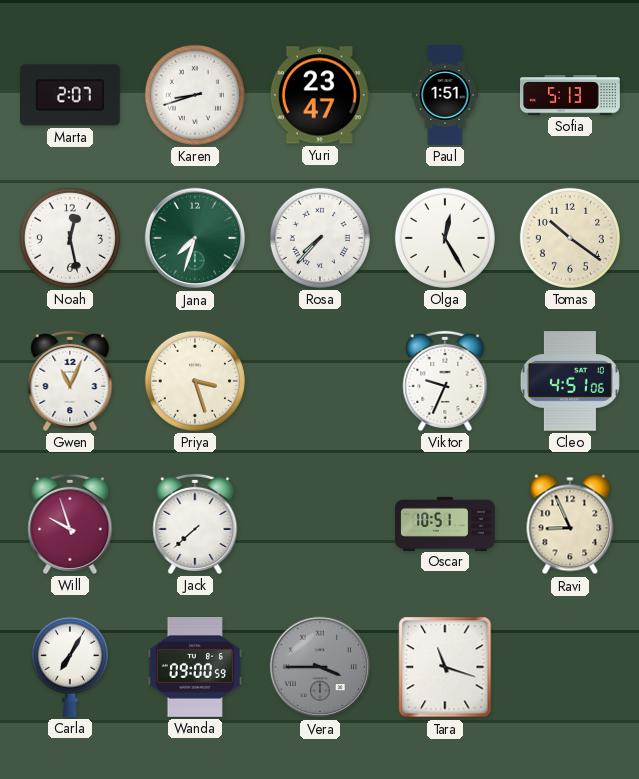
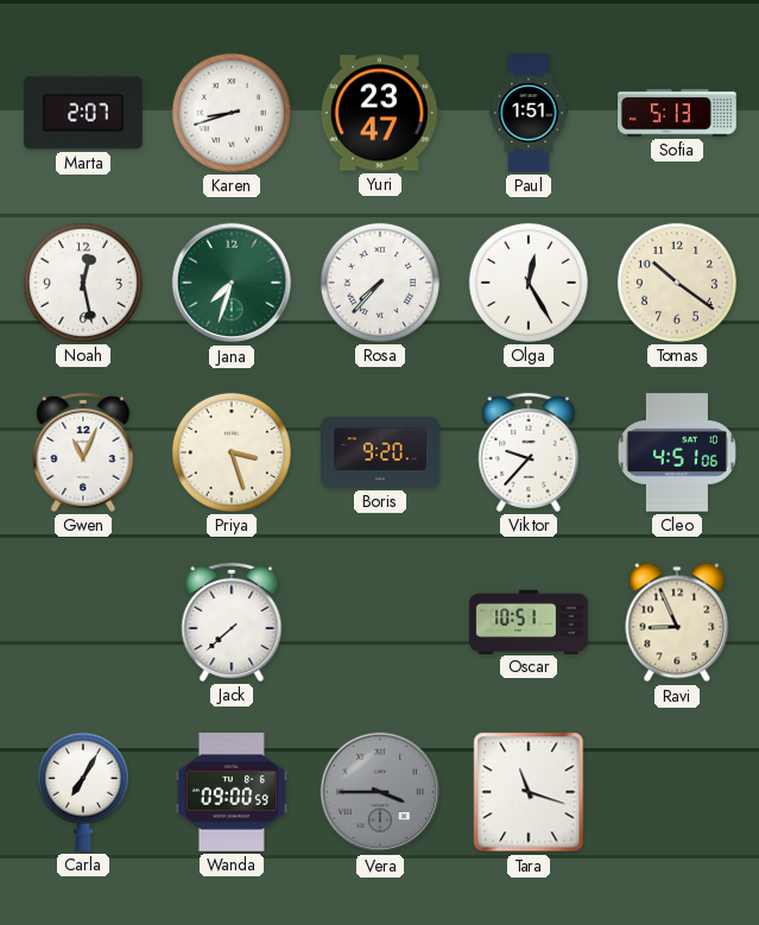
Boris: none -> 9:20 (380, 454)
Viktor: 9:34 -> 9:37 (529, 452)
Will: 9:57 -> none (70, 524)
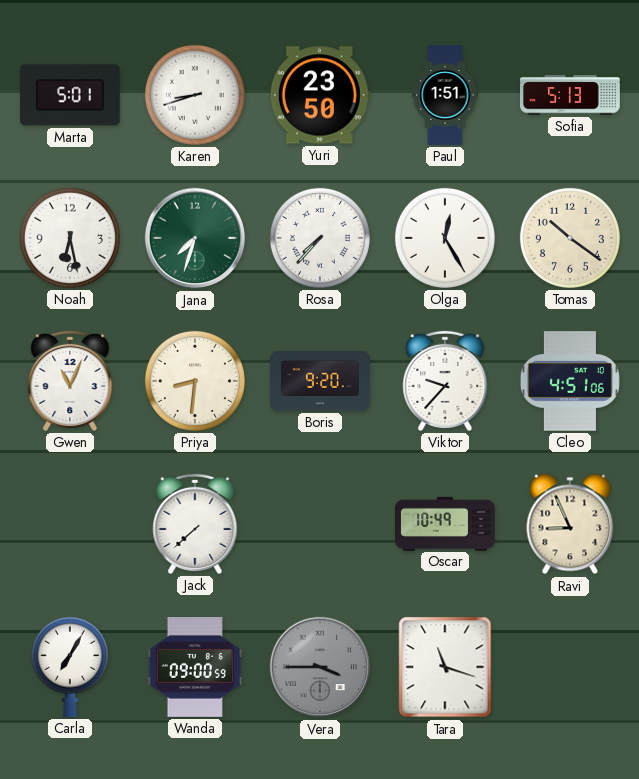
Marta: 2:07 -> 5:01 (70, 95)
Yuri: 23:47 -> 23:50 (320, 95)
Noah: 12:28 -> 6:28 (70, 238)
Priya: 3:27 -> 8:31 (195, 381)
Oscar: 10:51 -> 10:49 (446, 523)
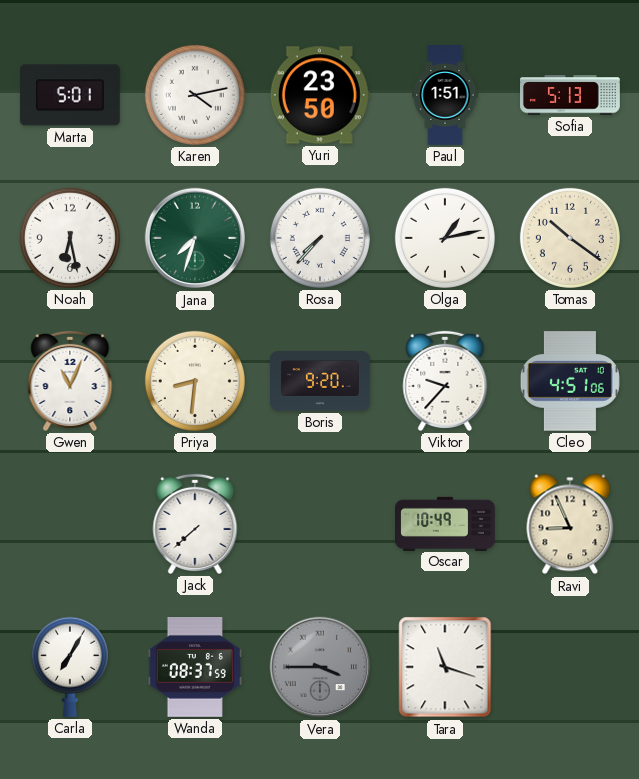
Karen: 8:42 -> 4:13 (195, 95)
Olga: 12:25 -> 1:13 (445, 238)
Wanda: 09:00 -> 08:37 (195, 668)
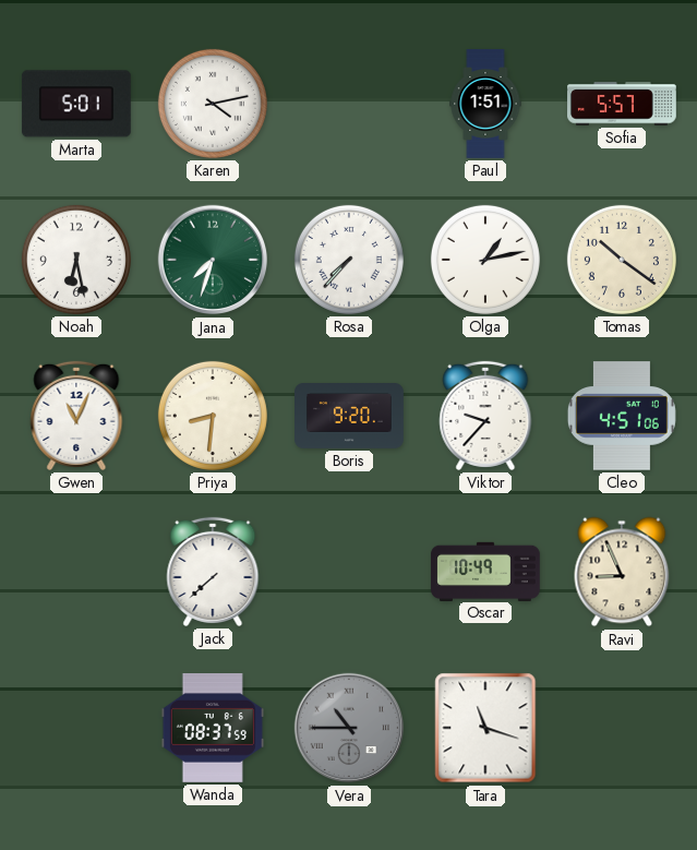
Yuri: 23:50 -> none (320, 95)
Sofia: 5:13 -> 5:57 (623, 104)
Carla: 7:05 -> none (70, 667)
Vera: 3:45 -> 10:45 (349, 728)
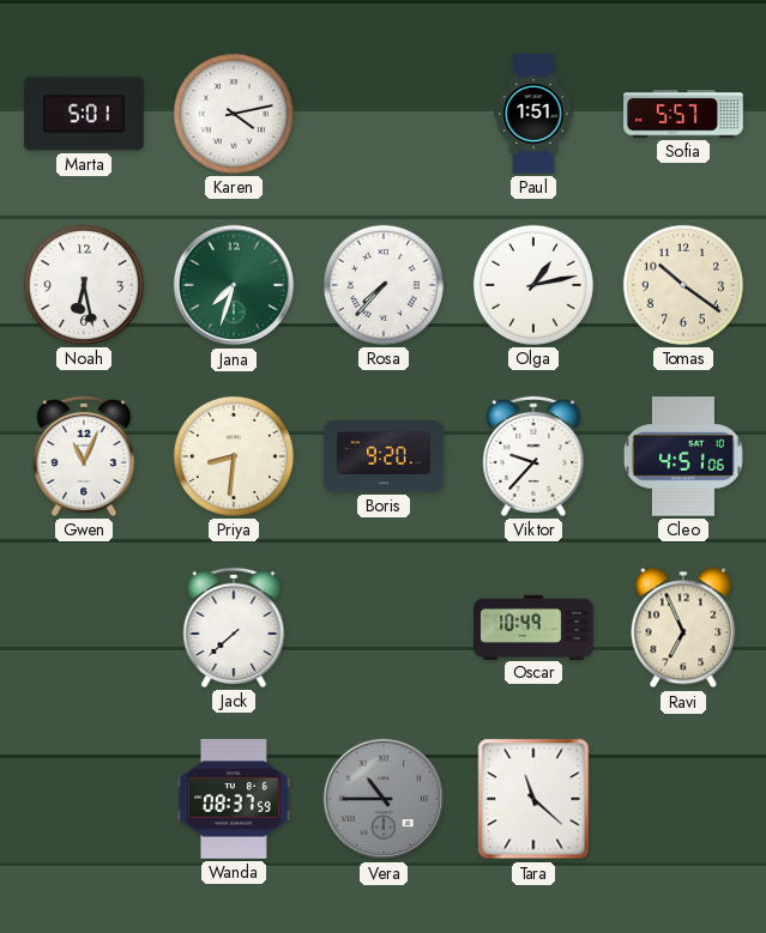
Ravi: 8:56 -> 6:56 (683, 628)
Tara: 11:18 -> 11:22 (533, 799)
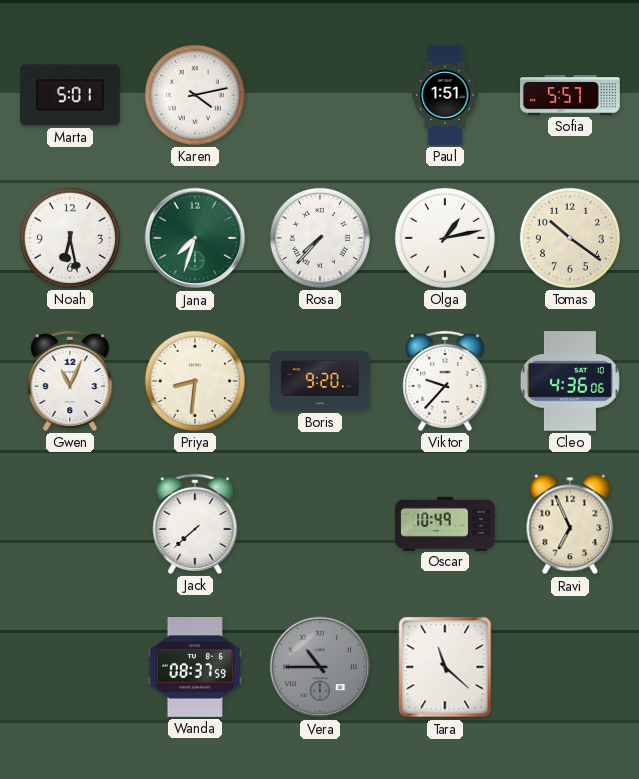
Cleo: 4:51 -> 4:36 (570, 381)
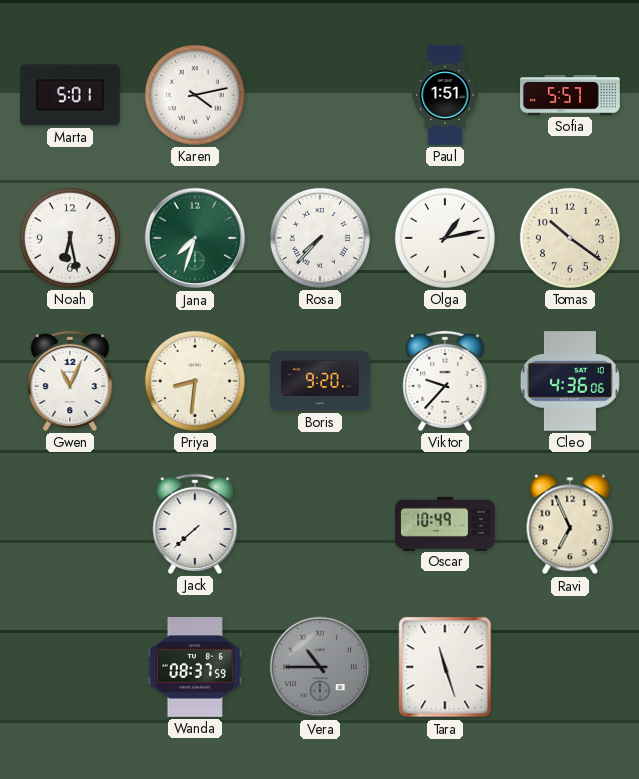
Tara: 11:22 -> 11:27 (445, 667)
